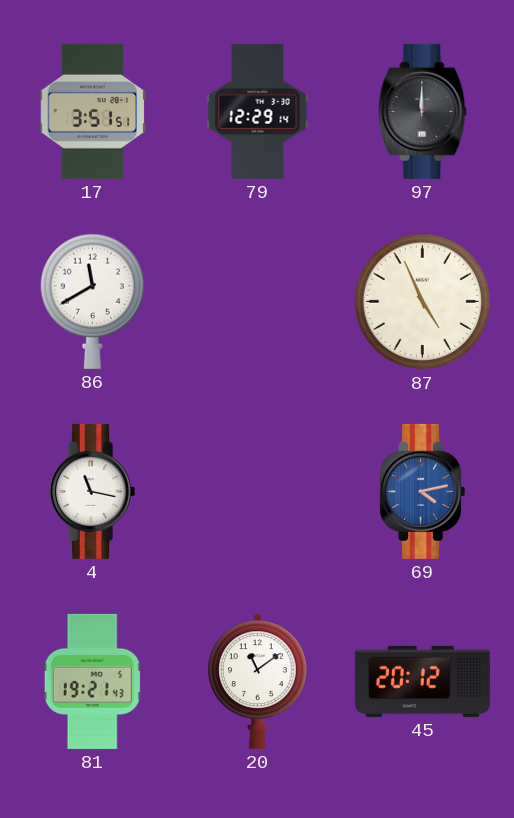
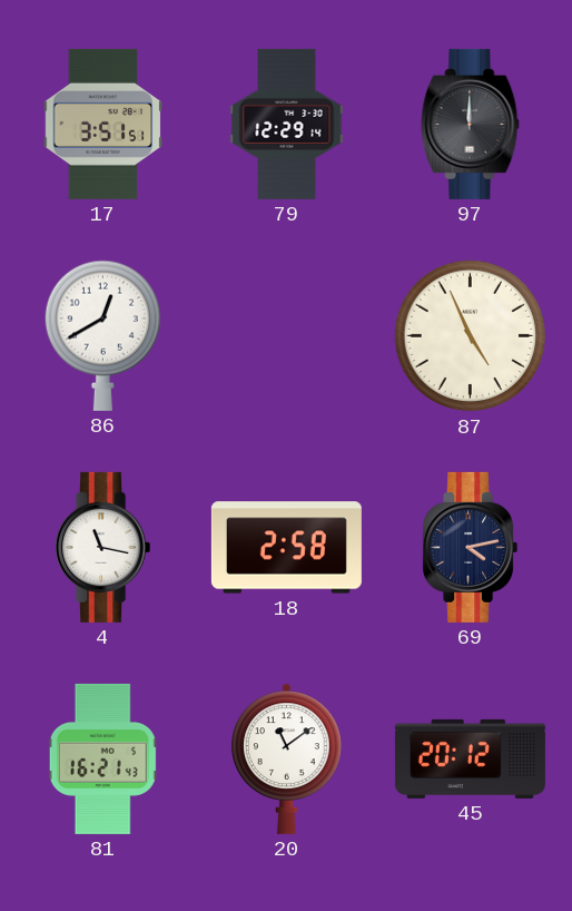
86: 11:40 -> 12:40 (102, 335)
18: none -> 2:58 (286, 548)
69 dial: blue -> navy (470, 547)
81: 19:21 -> 16:21 (102, 758)
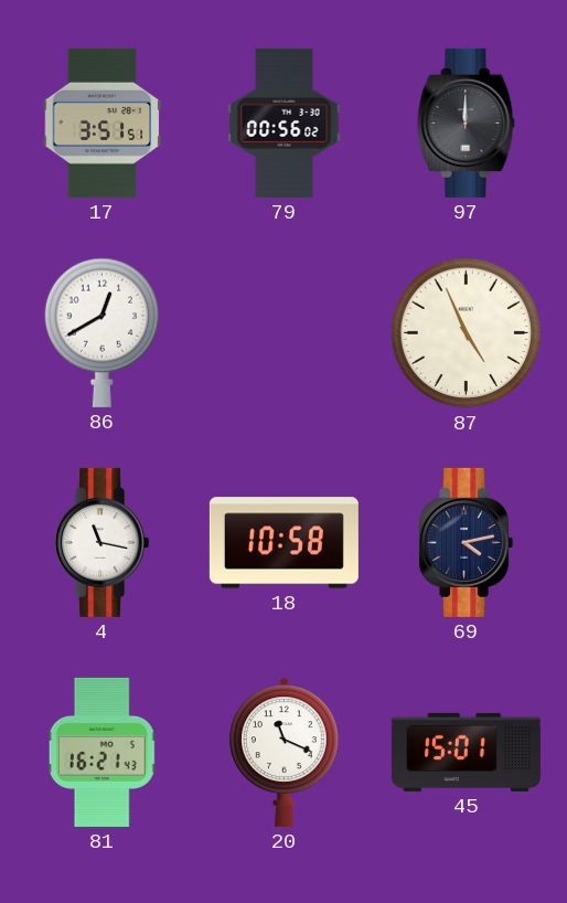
79: 12:29 -> 00:56 (285, 123)
18: 2:58 -> 10:58 (283, 543)
20: 11:09 -> 11:19 (285, 752)
45: 20:12 -> 15:01 (466, 752)
